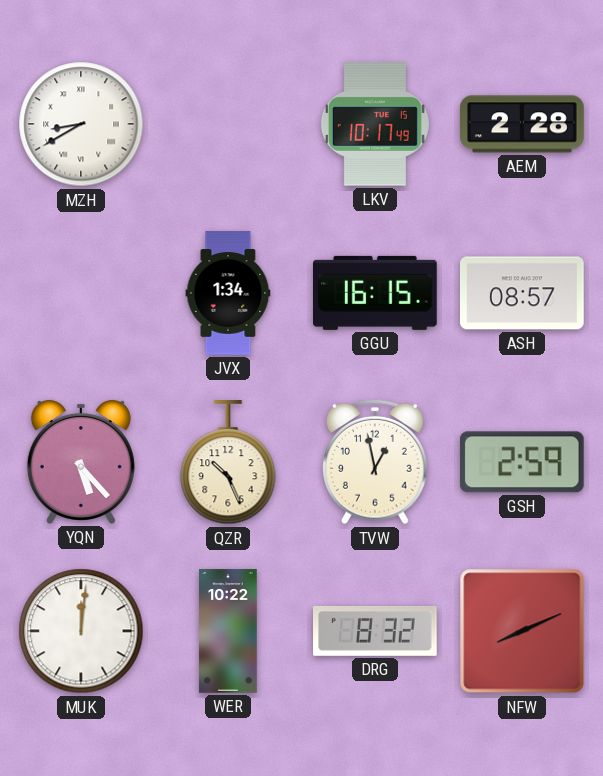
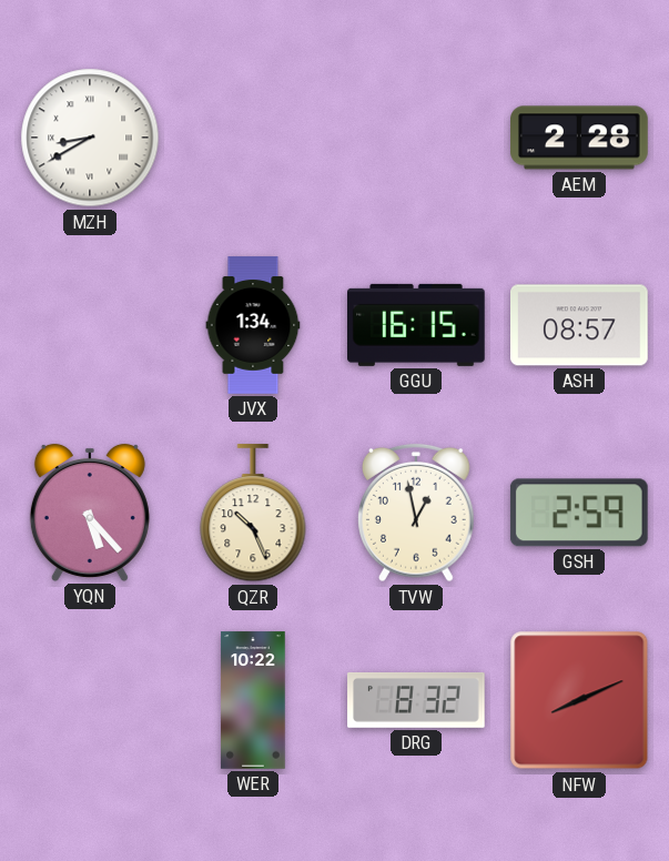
LKV: 10:17 -> none (375, 125)
MUK: 12:01 -> none (81, 631)
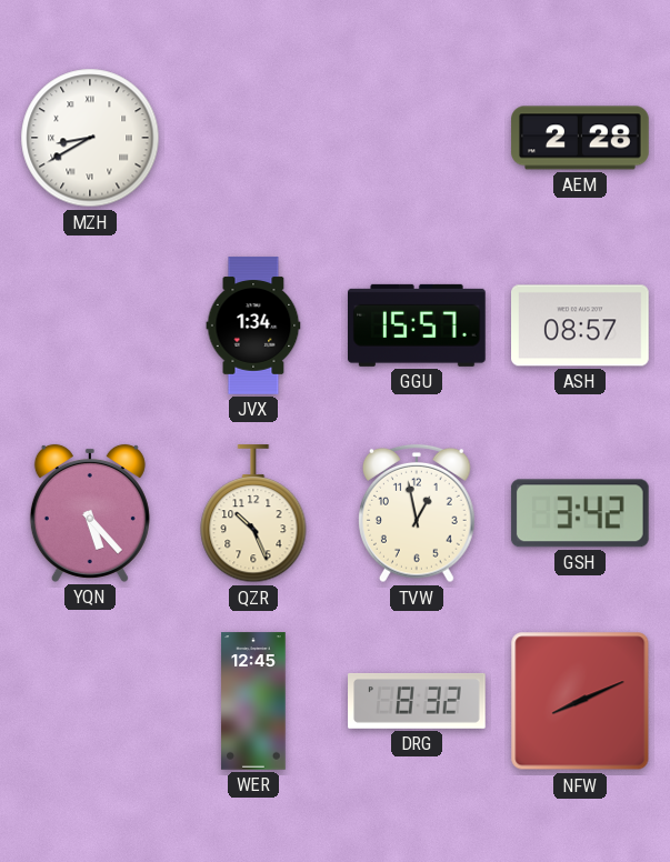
GGU: 16:15 -> 15:57 (418, 325)
GSH: 2:59 -> 3:42 (580, 513)
WER: 10:22 -> 12:45 (253, 701)
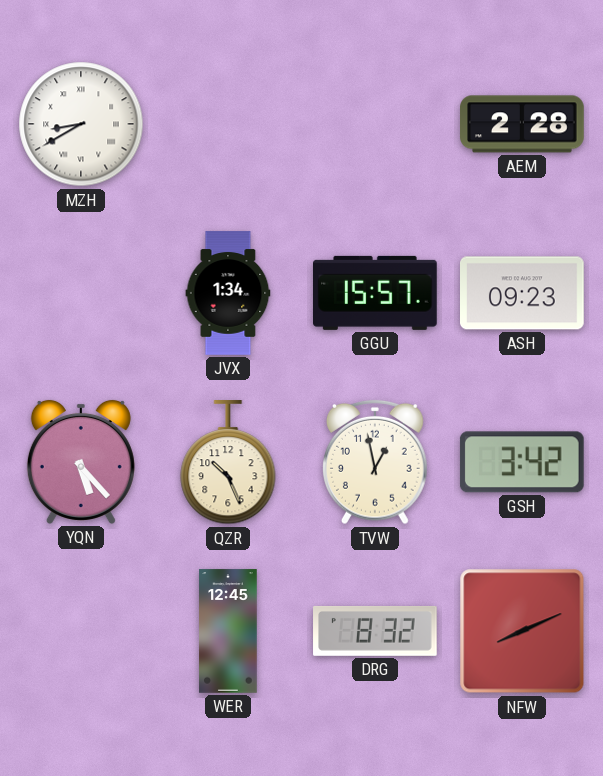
ASH: 08:57 -> 09:23 (523, 293)
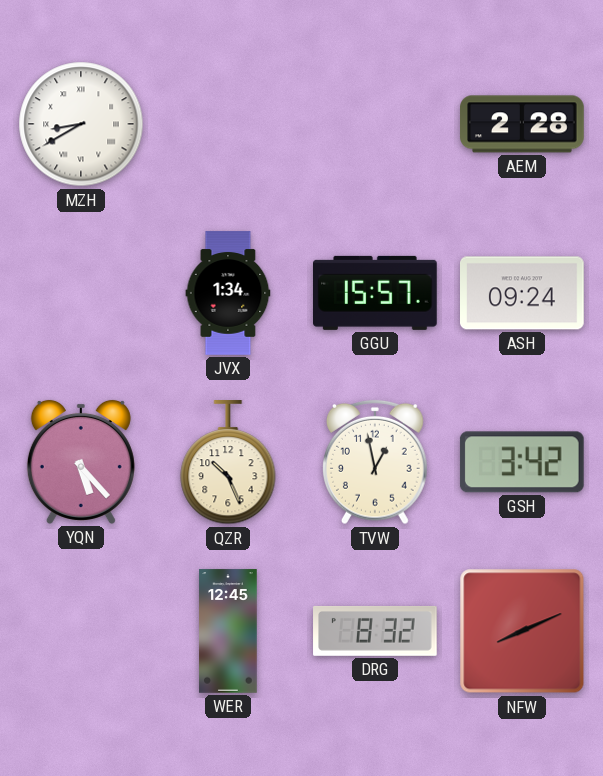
ASH: 09:23 -> 09:24 (523, 293)
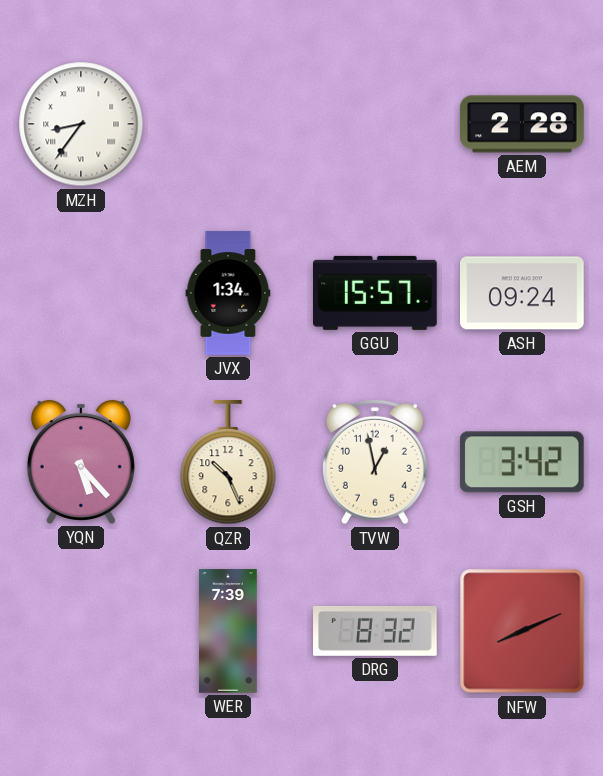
MZH: 8:40 -> 8:36 (81, 124)
WER: 12:45 -> 7:39 (228, 631)
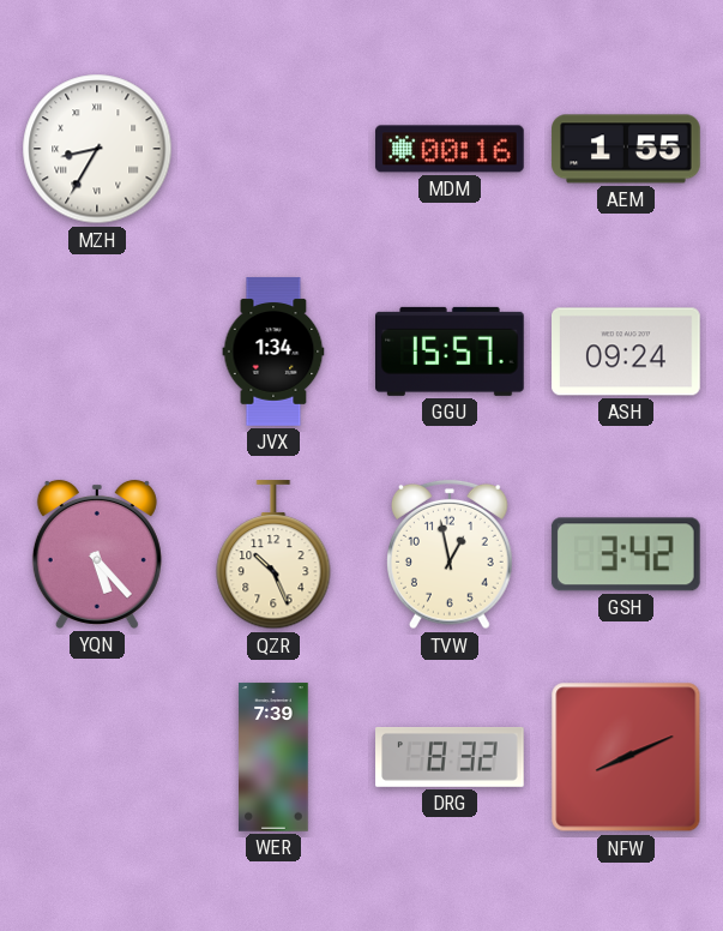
MZH: 8:36 -> 8:35 (97, 149)
MDM: none -> 00:16 (450, 149)
AEM: 2:28 -> 1:55 (626, 149)
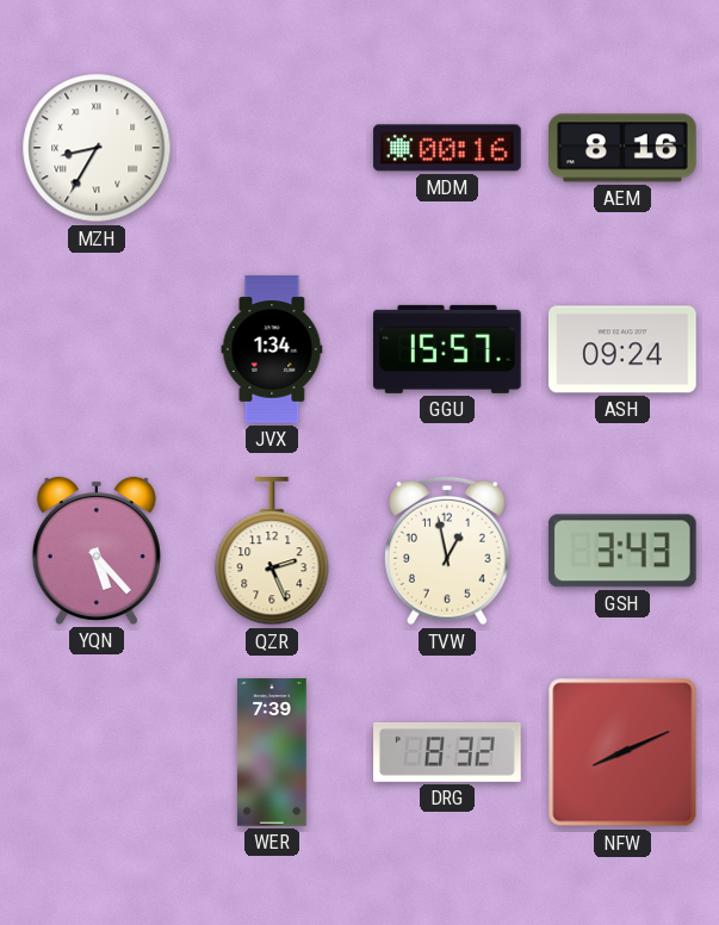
AEM: 1:55 -> 8:16 (622, 148)
QZR: 10:26 -> 2:26 (272, 552)
GSH: 3:42 -> 3:43 (622, 551)
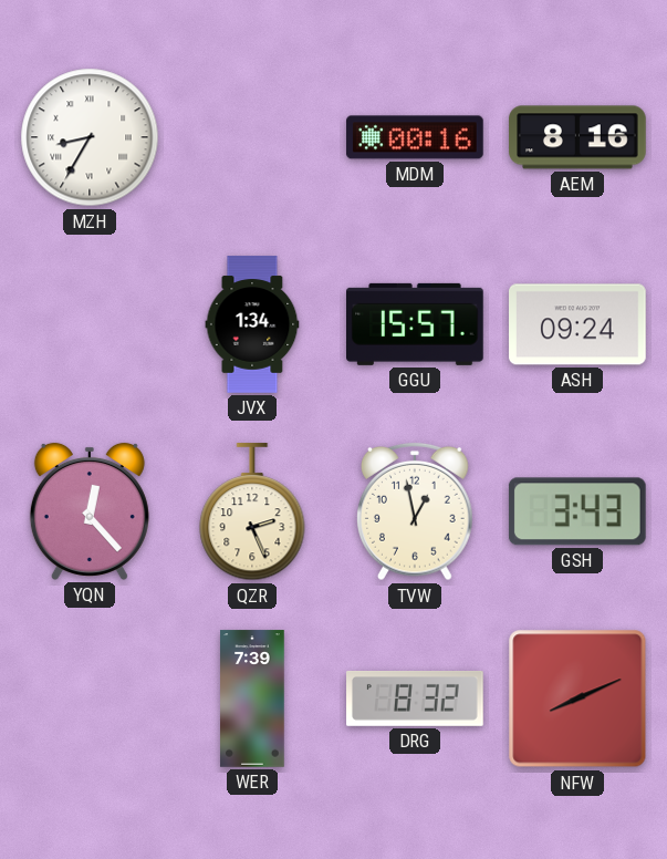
YQN: 5:23 -> 12:23 (90, 511)
